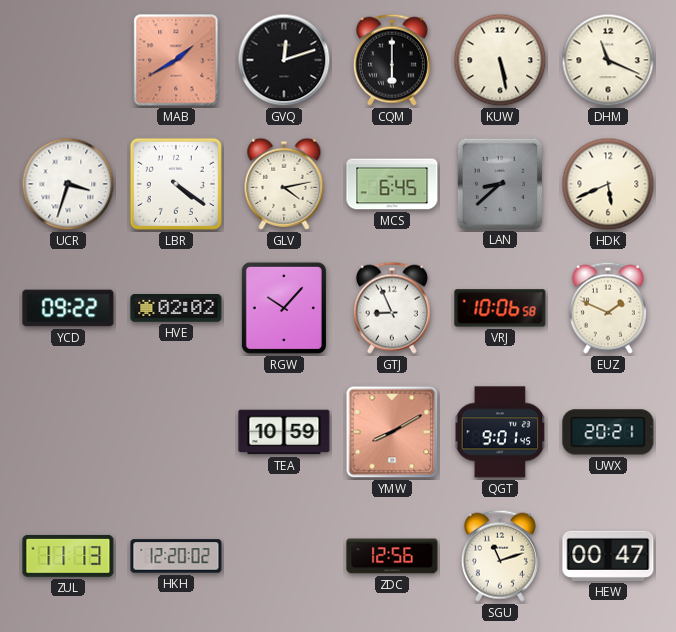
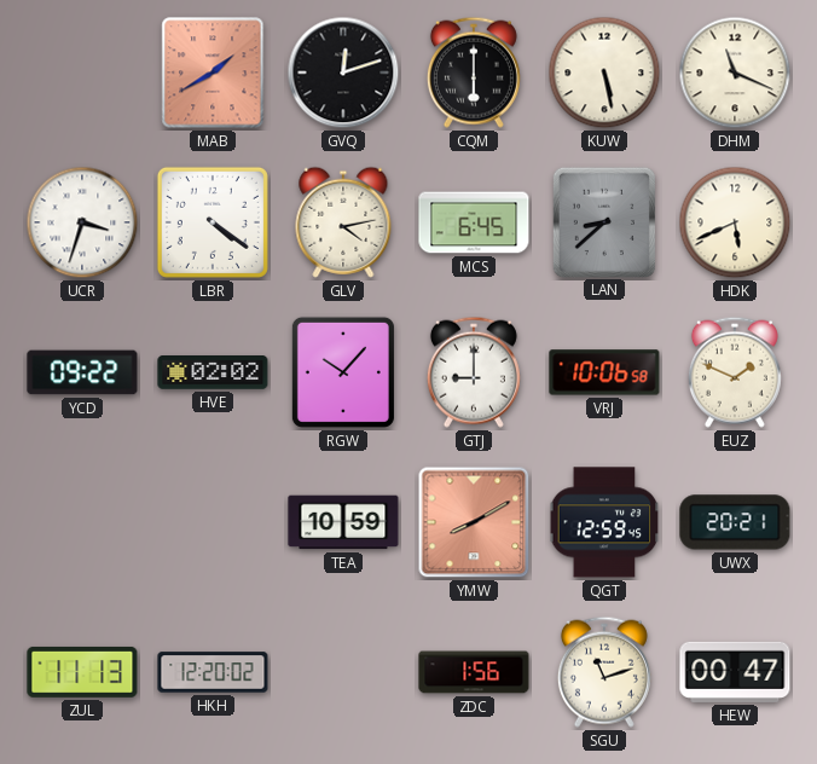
GTJ: 8:56 -> 9:00 (474, 372)
QGT: 9:01 -> 12:59 (604, 522)
ZDC: 12:56 -> 1:56 (474, 672)
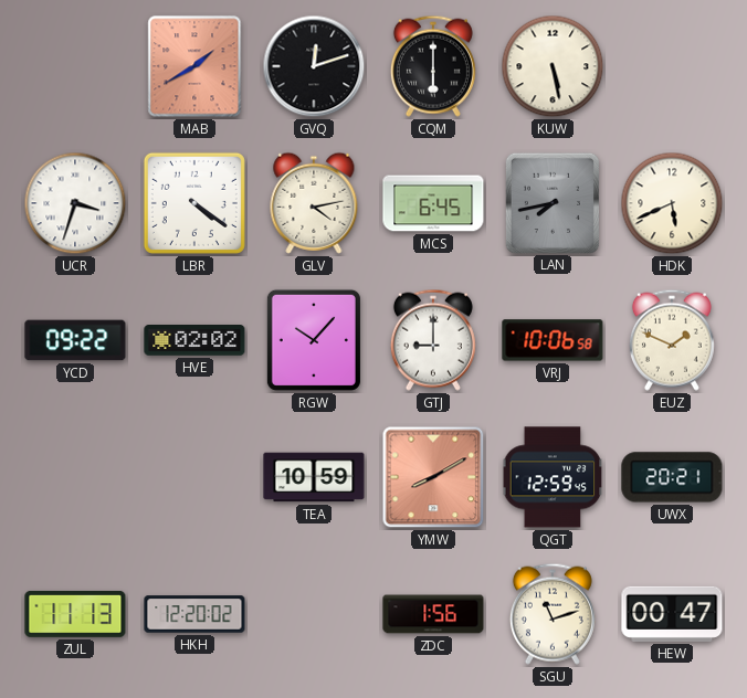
DHM: 11:19 -> none (735, 73)
LAN: 8:38 -> 7:43 (551, 202)
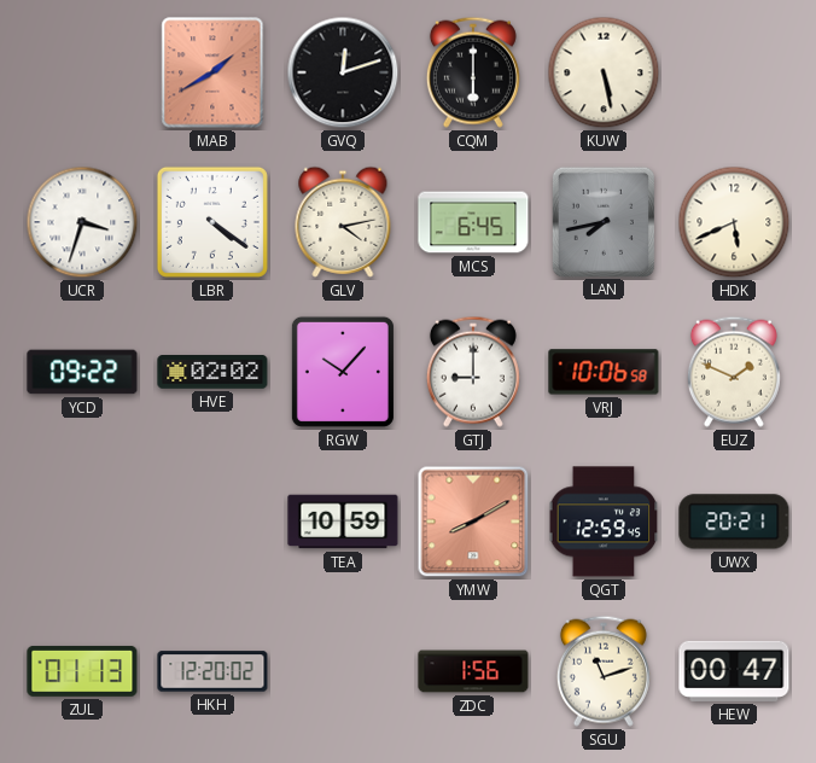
ZUL: 11:13 -> 01:13 (82, 671)
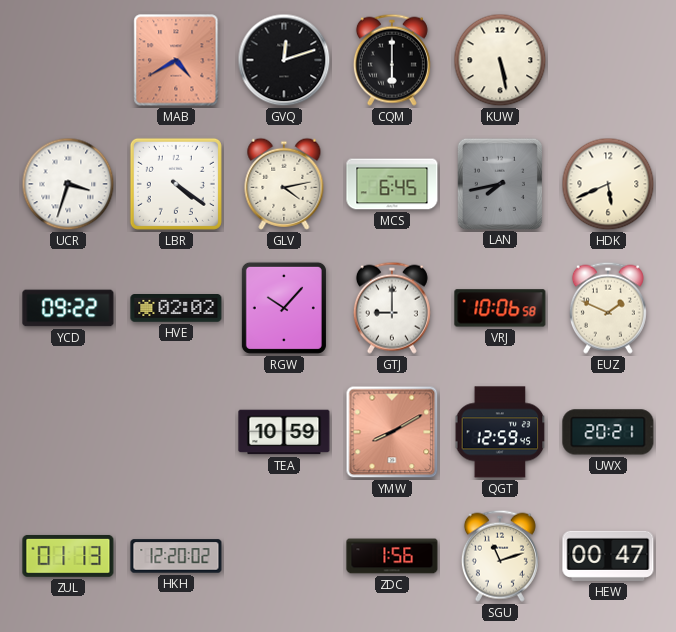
MAB: 1:40 -> 4:40 (176, 60)
